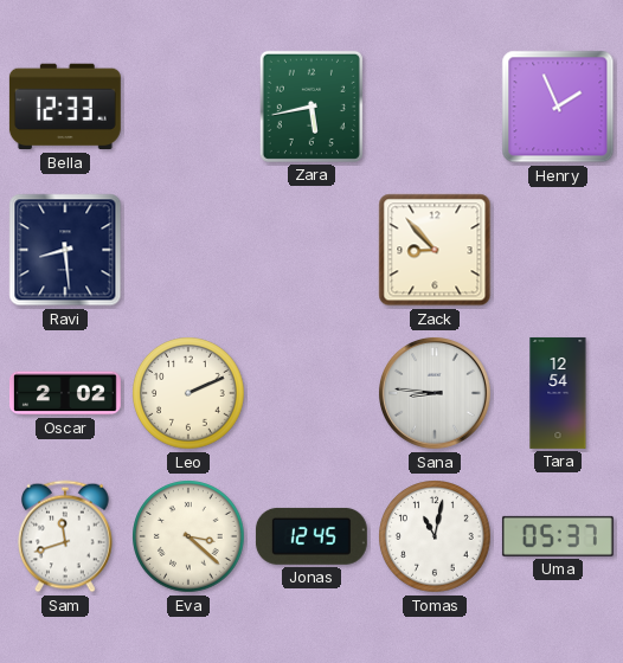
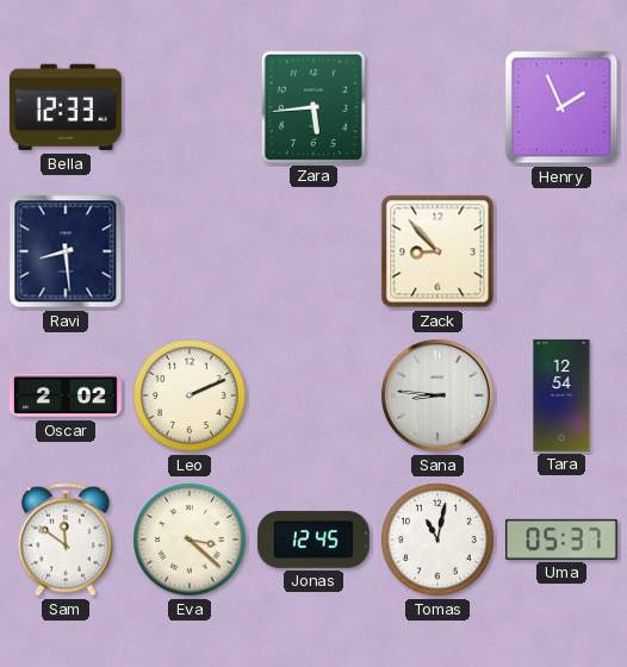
Zara: 5:43 -> 5:44 (313, 107)
Sam: 11:42 -> 11:51 (66, 540)
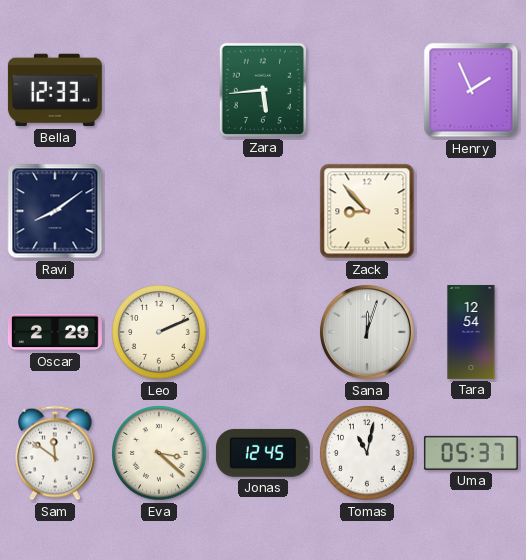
Ravi: 8:29 -> 8:09 (55, 211)
Oscar: 2:02 -> 2:29 (55, 332)
Sana: 8:46 -> 12:03 (367, 332)
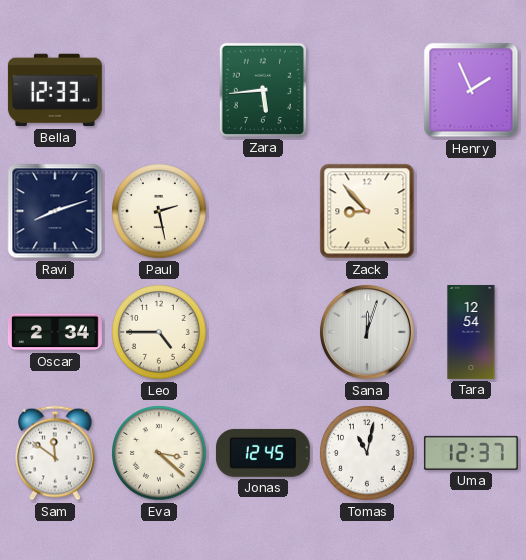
Ravi: 8:09 -> 8:12 (55, 211)
Paul: none -> 2:28 (159, 211)
Oscar: 2:29 -> 2:34 (55, 332)
Leo: 2:11 -> 4:45 (159, 332)
Uma: 05:37 -> 12:37 (471, 453)
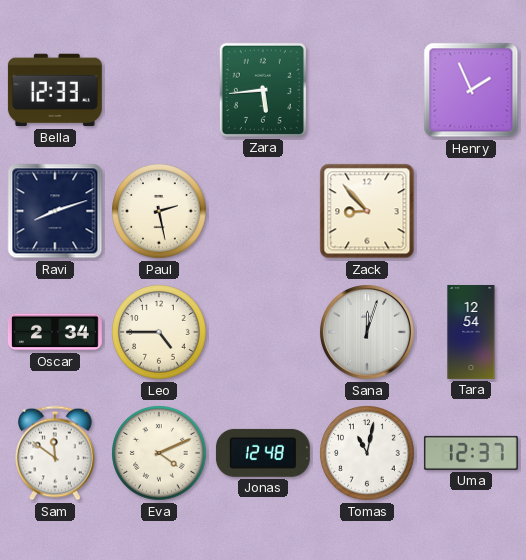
Eva: 3:22 -> 4:11 (159, 453)
Jonas: 12:45 -> 12:48 (263, 453)
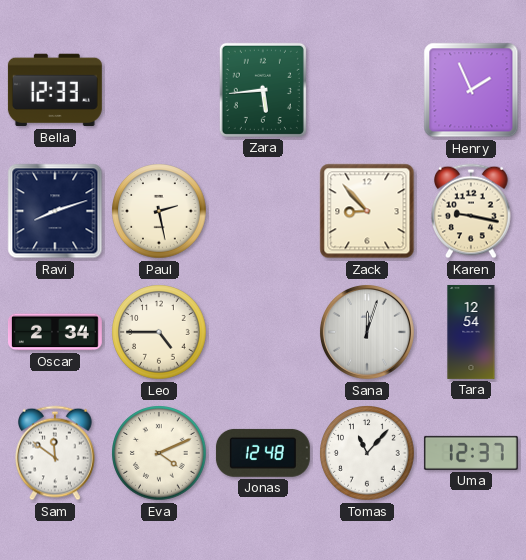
Karen: none -> 9:17 (471, 211)
Tomas: 11:02 -> 11:07 (367, 453)
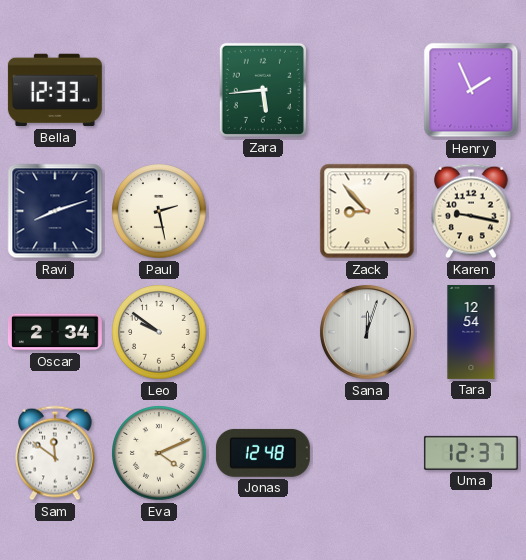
Leo: 4:45 -> 9:51 (159, 332)
Tomas: 11:07 -> none (367, 453)
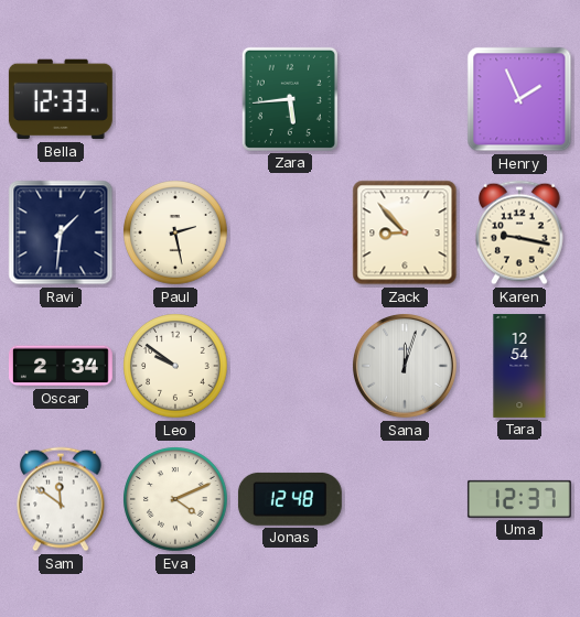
Ravi: 8:12 -> 1:31 (61, 232)
